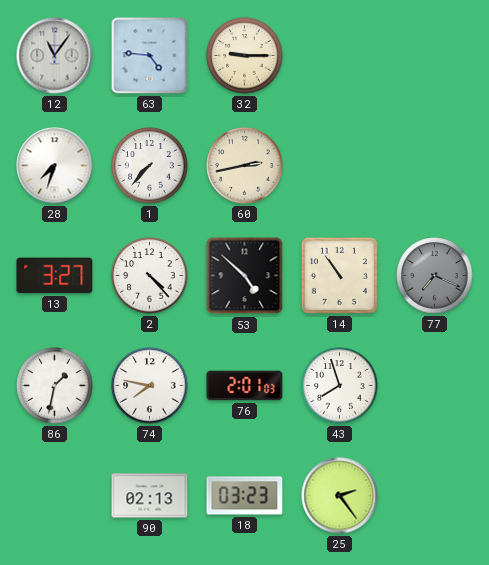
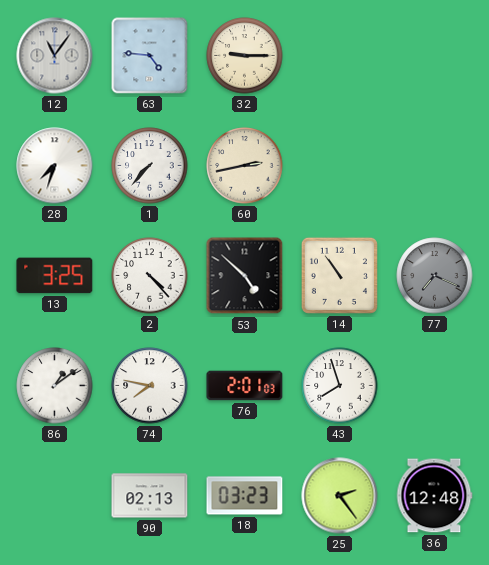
13: 3:27 -> 3:25 (55, 276)
86: 1:32 -> 1:09 (55, 386)
36: none -> 12:48 (434, 496)
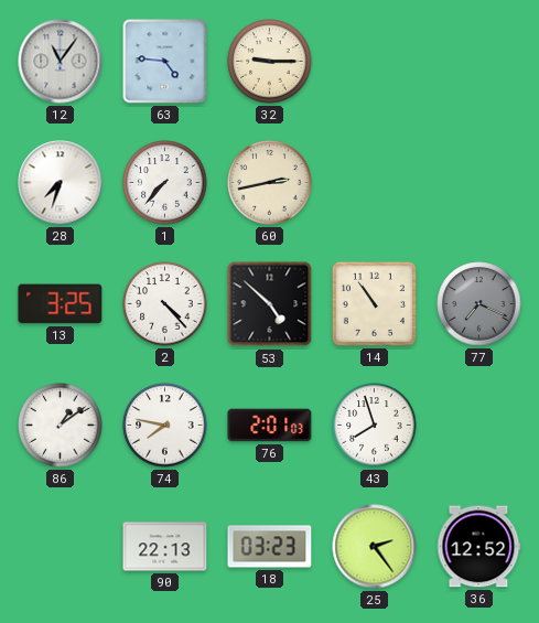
90: 02:13 -> 22:13 (165, 547)
36: 12:48 -> 12:52 (478, 547)
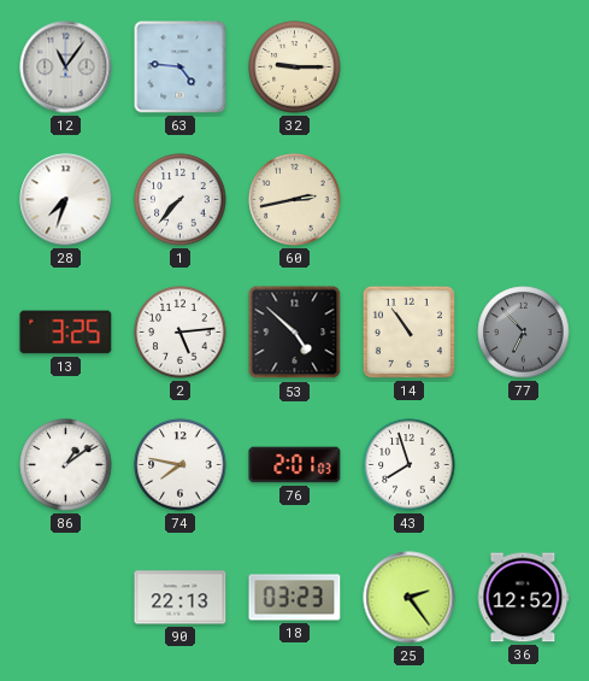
2: 4:23 -> 5:14 (181, 333)
77: 7:19 -> 6:53 (524, 333)
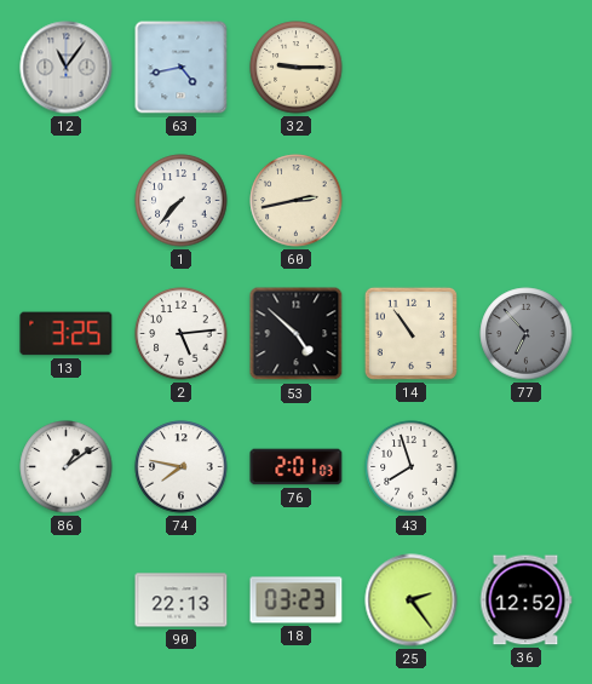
63: 4:46 -> 4:43 (182, 68)
28: 7:33 -> none (66, 200)
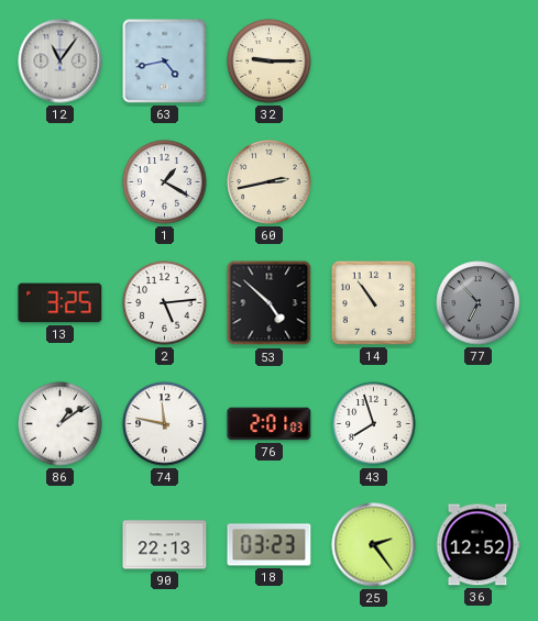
1: 7:37 -> 1:20 (165, 182)
74: 7:47 -> 11:47 (165, 424)
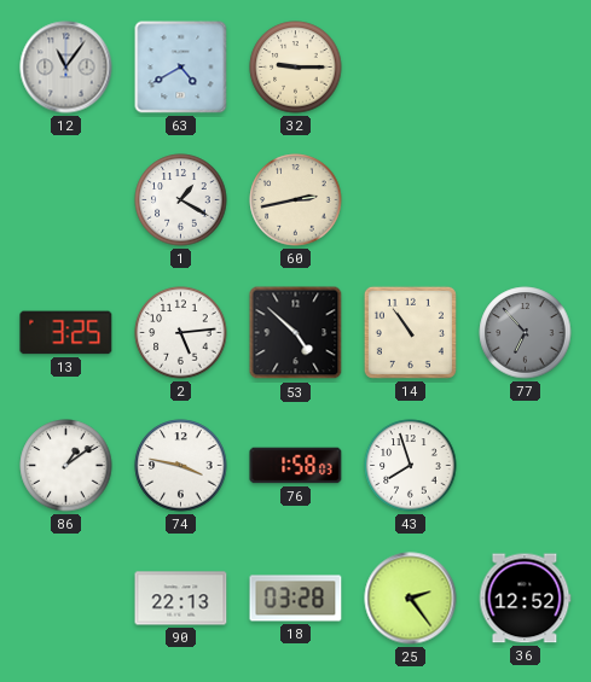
63: 4:43 -> 4:40 (181, 68)
74: 11:47 -> 3:47 (181, 466)
76: 2:01 -> 1:58 (296, 466)
18: 03:23 -> 03:28 (296, 599)
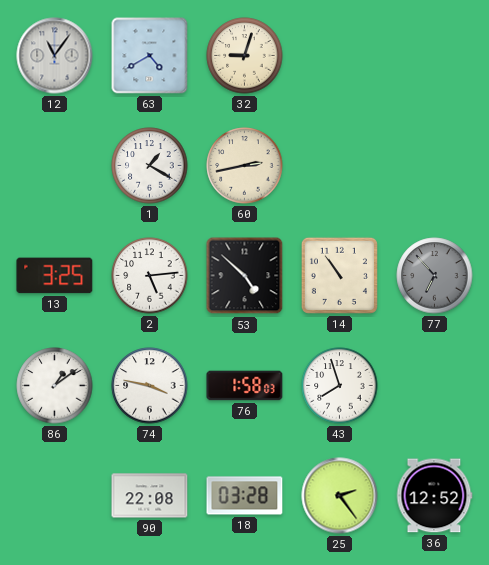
32: 9:15 -> 9:03 (245, 56)
90: 22:13 -> 22:08 (150, 496)
